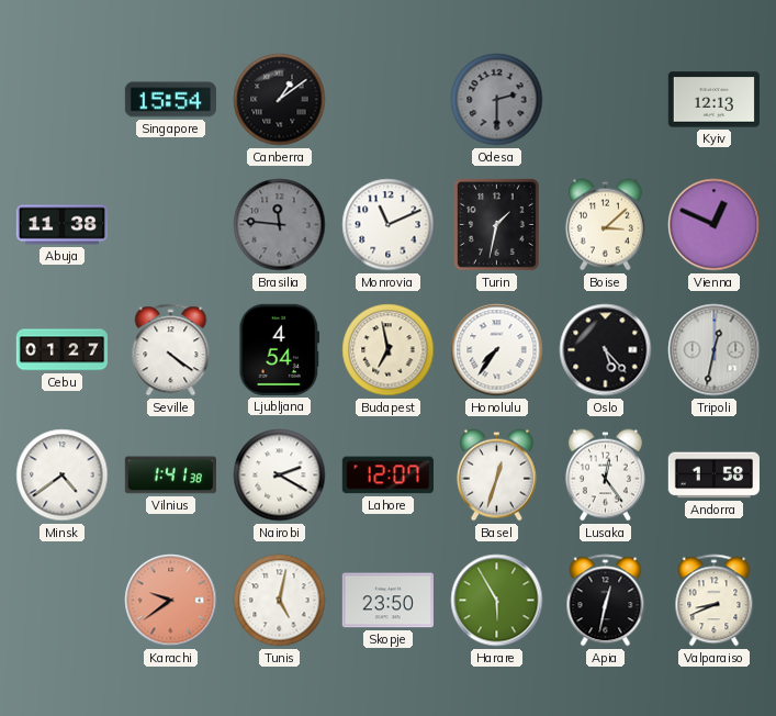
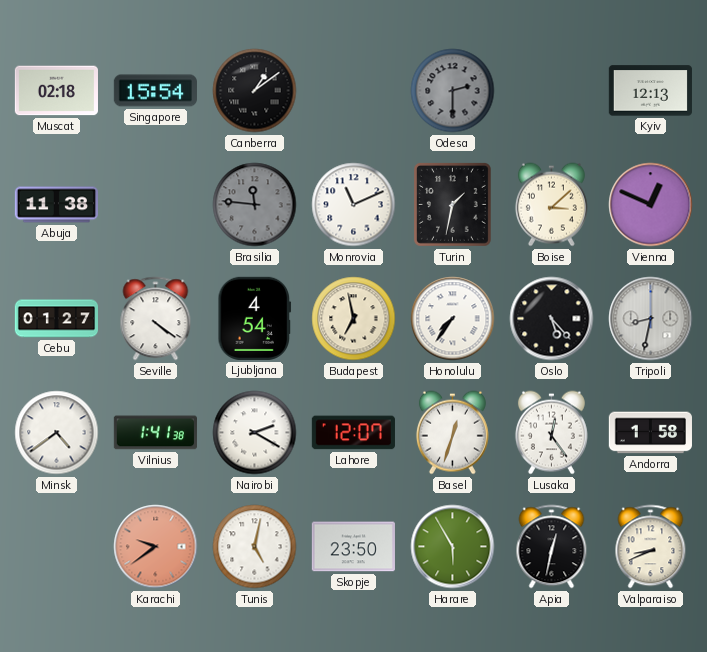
Muscat: none -> 02:18 (56, 91)
Tripoli: 12:32 -> 8:32 (651, 319)
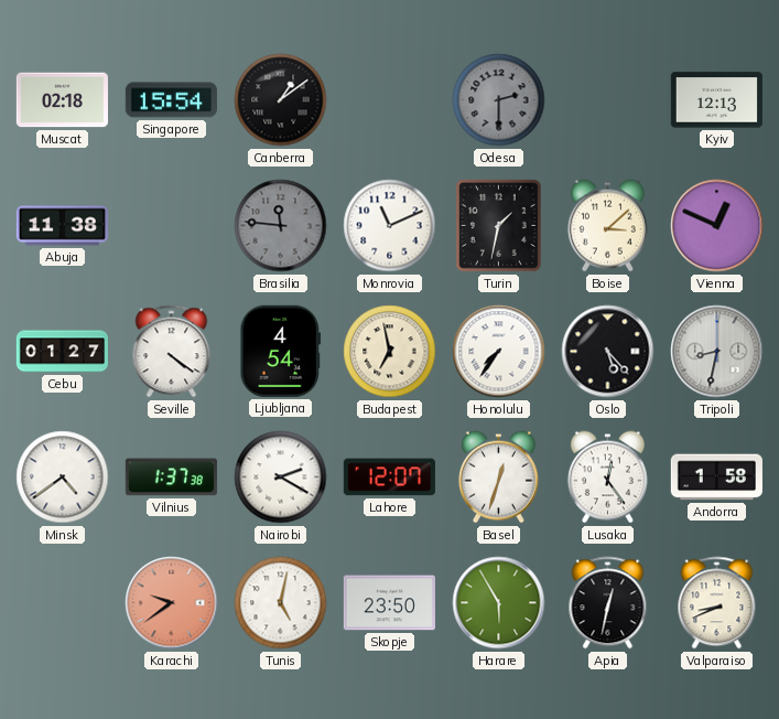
Vilnius: 1:41 -> 1:37 (171, 477)
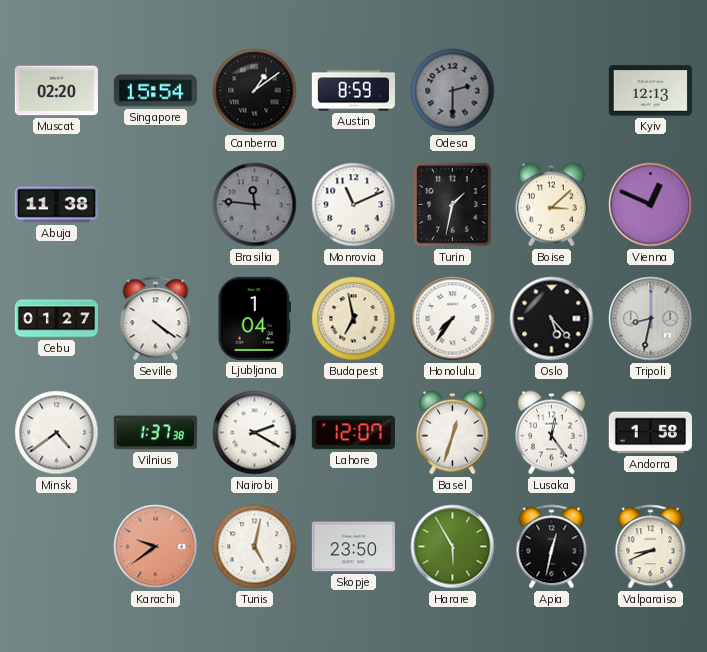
Muscat: 02:18 -> 02:20 (56, 91)
Austin: none -> 8:59 (353, 91)
Ljubljana: 4:54 -> 1:04 (255, 318)
